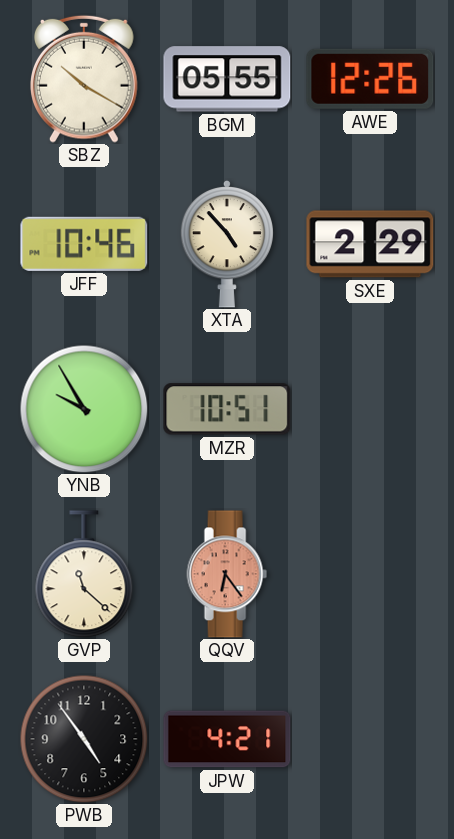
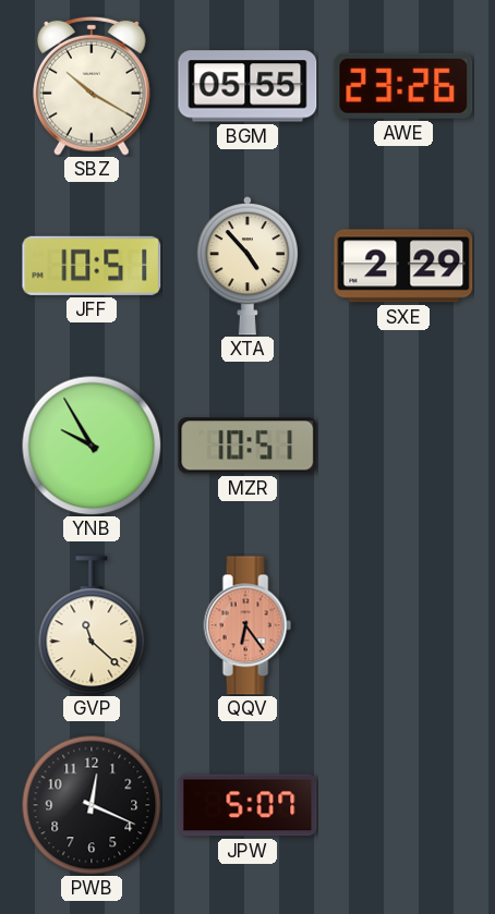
AWE: 12:26 -> 23:26 (403, 86)
JFF: 10:46 -> 10:51 (92, 266)
PWB: 4:54 -> 12:19 (92, 805)
JPW: 4:21 -> 5:07 (247, 805)
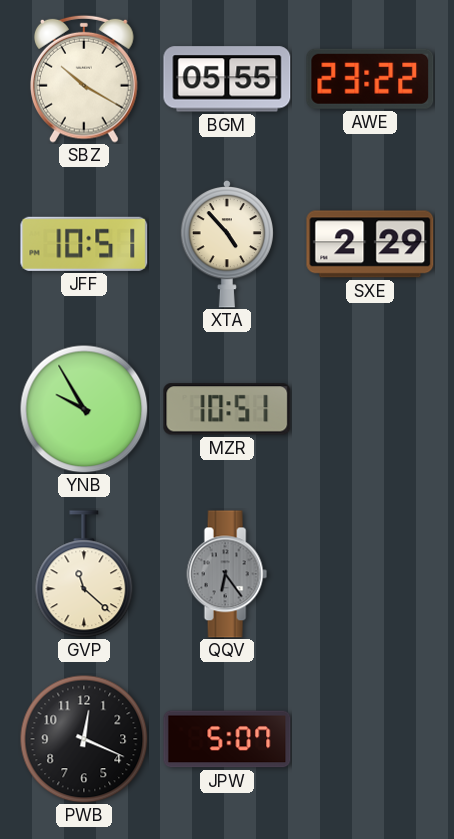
AWE: 23:26 -> 23:22 (370, 79)
QQV dial: salmon -> grey (227, 574)
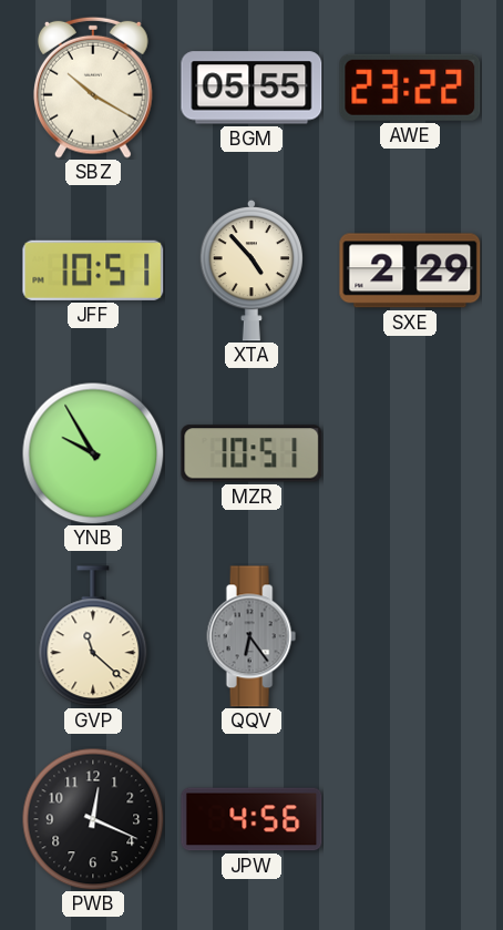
JPW: 5:07 -> 4:56 (251, 819)
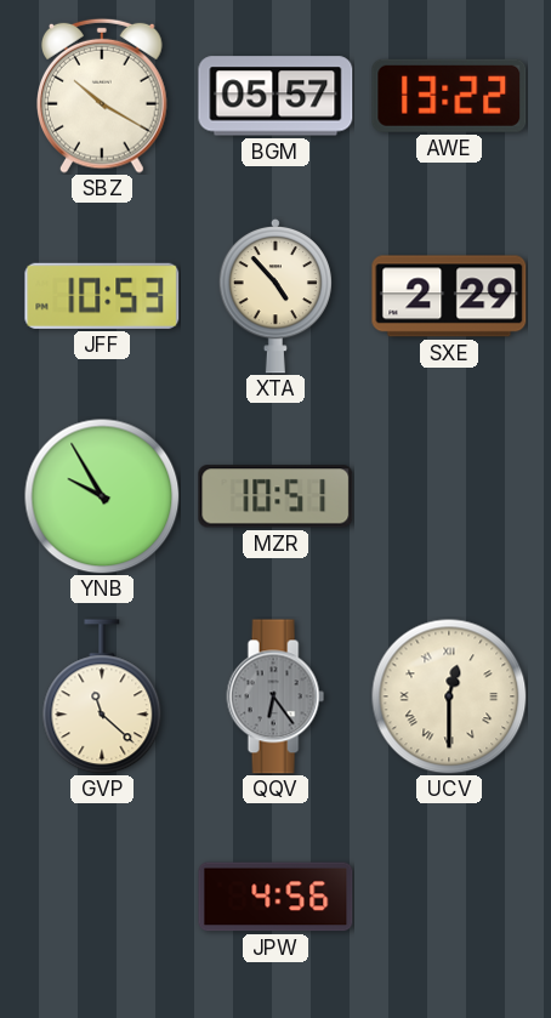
BGM: 05:55 -> 05:57 (275, 96)
AWE: 23:22 -> 13:22 (449, 96)
JFF: 10:51 -> 10:53 (102, 296)
UCV: none -> 12:30 (449, 696)
PWB: 12:19 -> none (93, 819)
